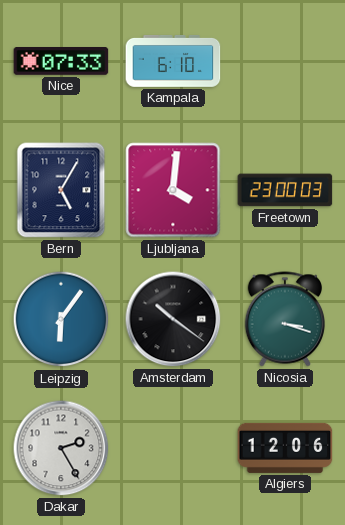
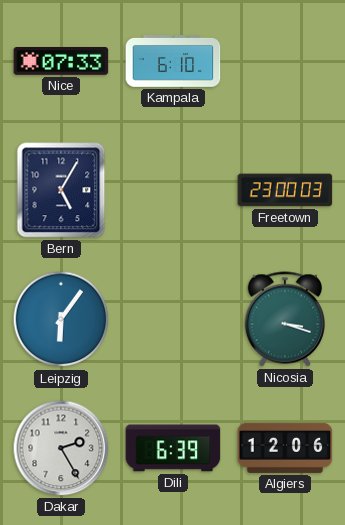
Ljubljana: 4:01 -> none (173, 190)
Amsterdam: 10:21 -> none (173, 319)
Dili: none -> 6:39 (173, 448)
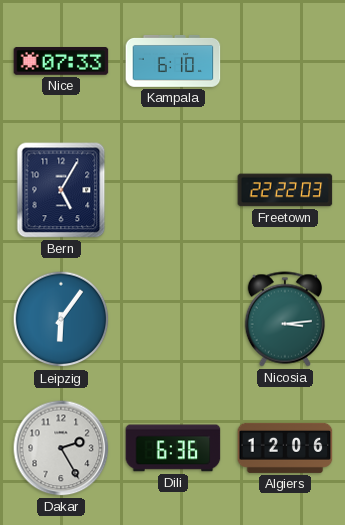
Freetown: 23:00 -> 22:22 (285, 190)
Nicosia: 3:18 -> 3:14 (284, 319)
Dili: 6:39 -> 6:36 (173, 448)
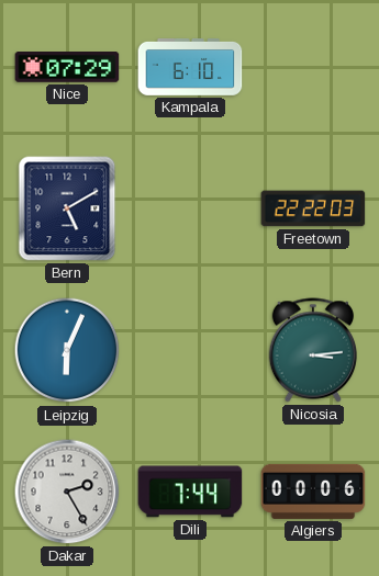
Nice: 07:33 -> 07:29 (67, 68)
Bern: 5:05 -> 5:10 (67, 208)
Leipzig: 6:06 -> 6:04 (67, 350)
Dili: 6:36 -> 7:44 (190, 492)
Algiers: 12:06 -> 00:06 (313, 492)
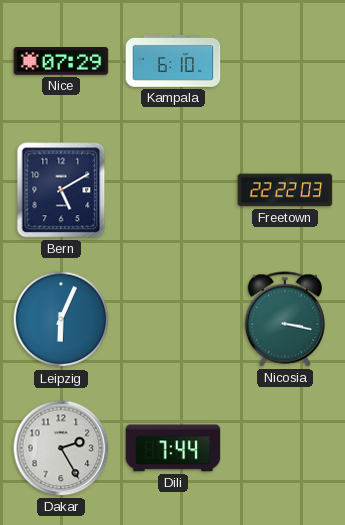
Nicosia: 3:14 -> 3:17 (284, 319)
Algiers: 00:06 -> none (313, 492)
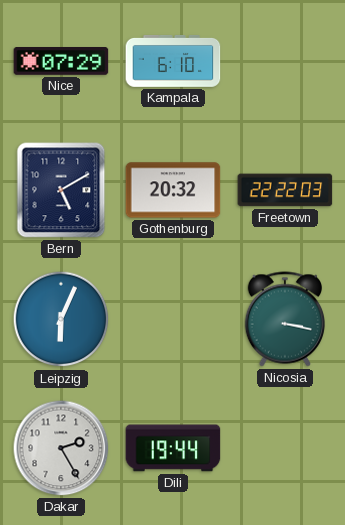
Gothenburg: none -> 20:32 (173, 190)
Dili: 7:44 -> 19:44 (173, 448)
